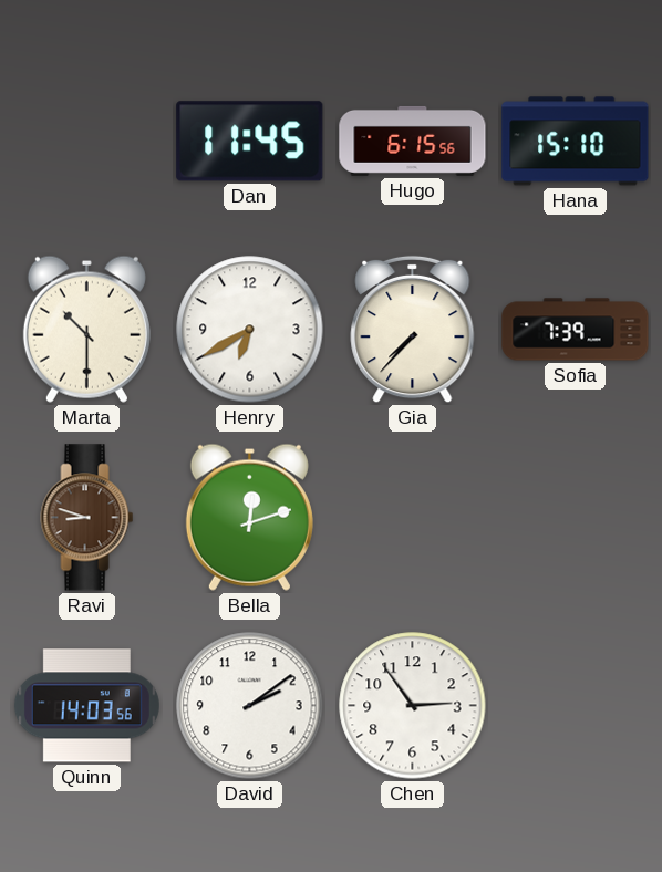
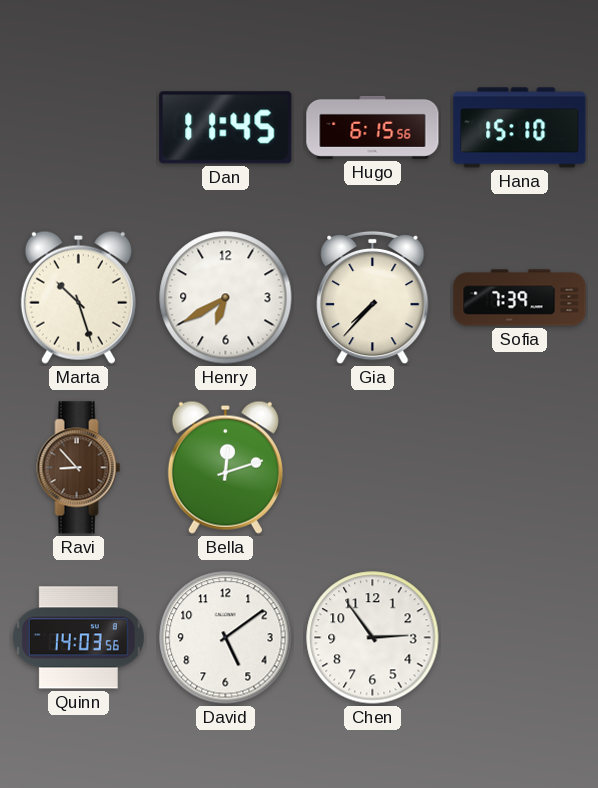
Marta: 10:30 -> 10:27 (78, 297)
Ravi: 8:48 -> 8:53 (79, 468)
David: 2:09 -> 5:09 (226, 638)
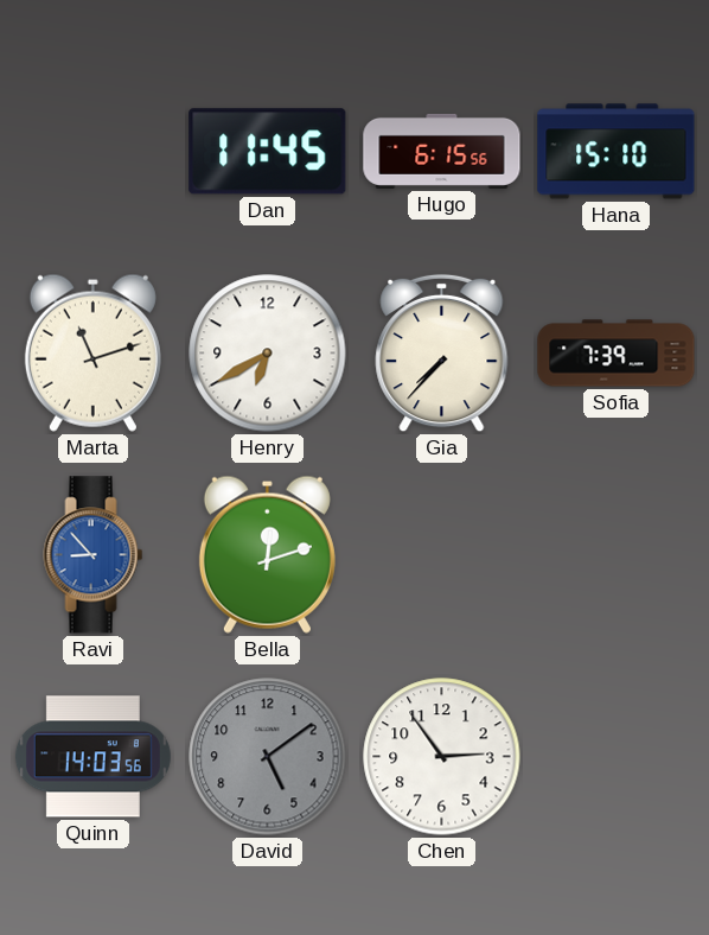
Marta: 10:27 -> 11:12 (92, 352)
Ravi dial: brown -> blue (94, 555)
David dial: white -> grey (268, 757)
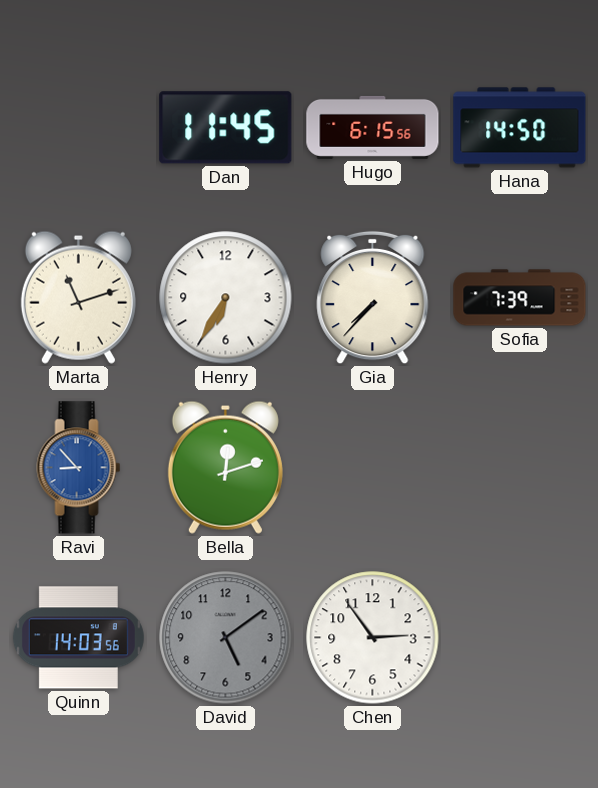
Hana: 15:10 -> 14:50 (520, 128)
Henry: 6:40 -> 6:35 (226, 298)
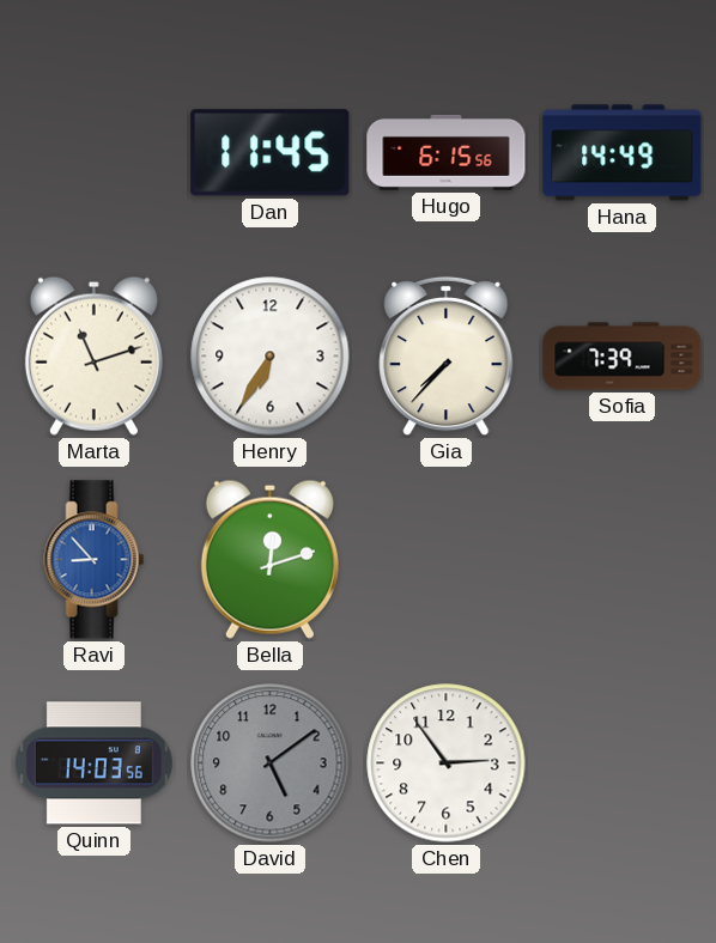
Hana: 14:50 -> 14:49 (623, 153)
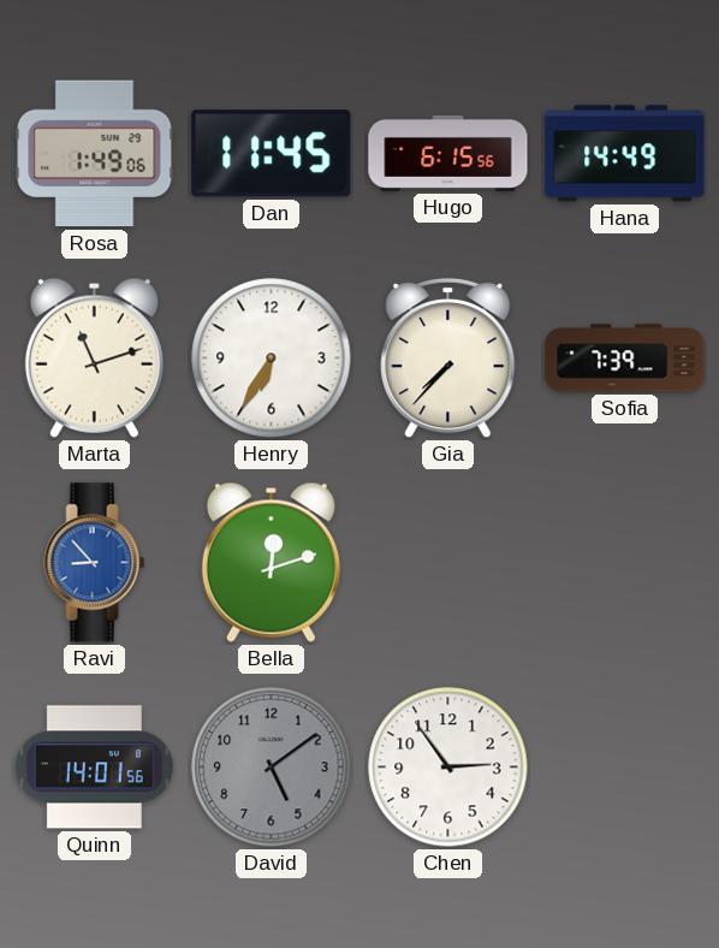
Rosa: none -> 1:49 (95, 154)
Quinn: 14:03 -> 14:01 (94, 768)
